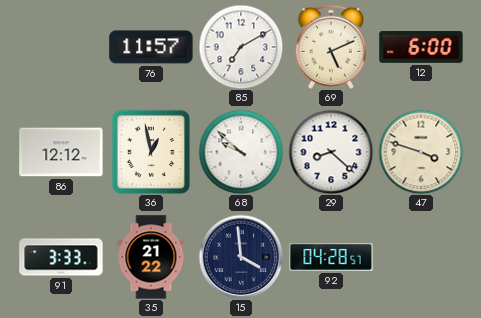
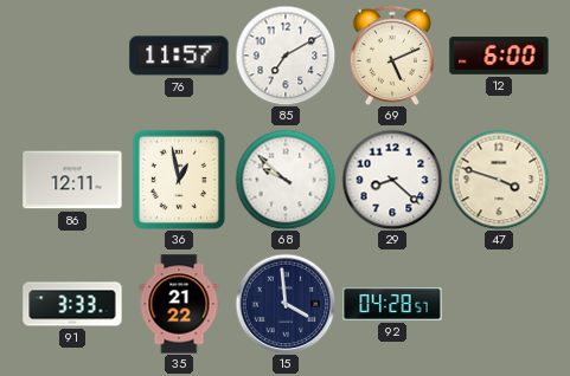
86: 12:12 -> 12:11 (72, 180)
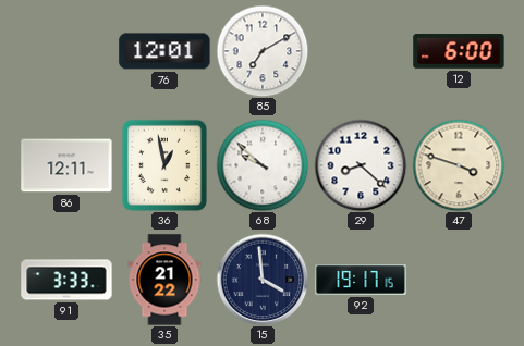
76: 11:57 -> 12:01 (164, 51)
69: 5:11 -> none (392, 56)
92: 04:28 -> 19:17 (361, 281)
